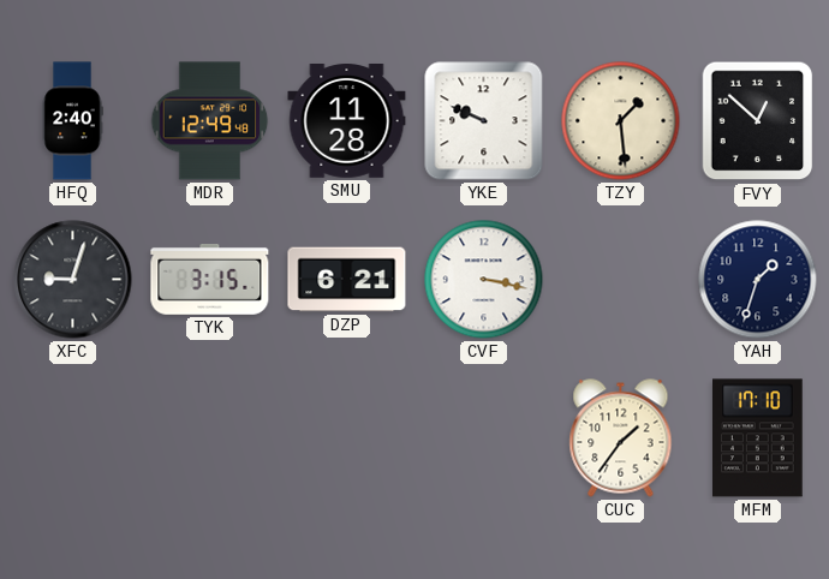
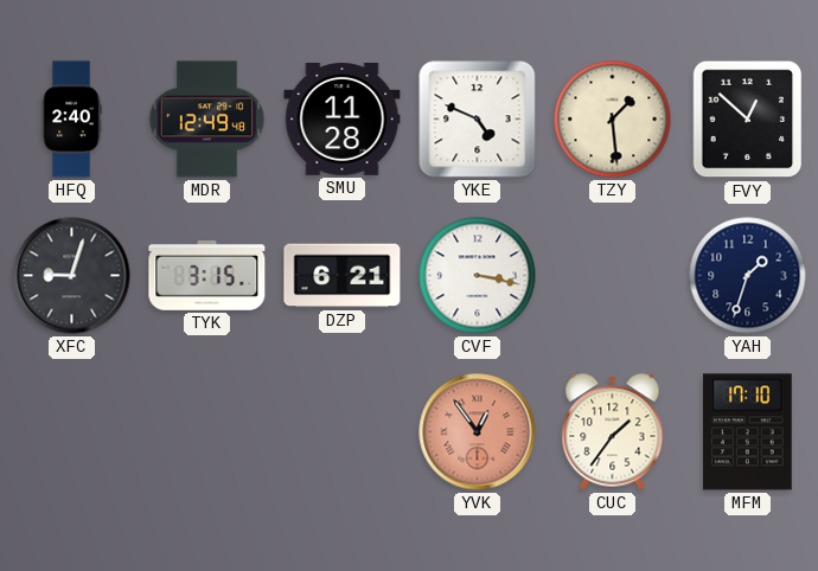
YKE: 9:49 -> 4:49 (478, 120)
YVK: none -> 12:54 (478, 432)
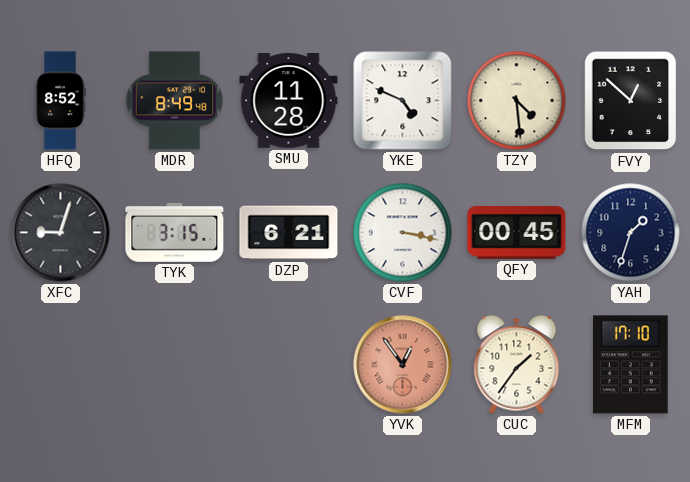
HFQ: 2:40 -> 8:52 (60, 101)
MDR: 12:49 -> 8:49 (175, 101)
TZY: 1:29 -> 4:29 (517, 101)
QFY: none -> 00:45 (517, 232)
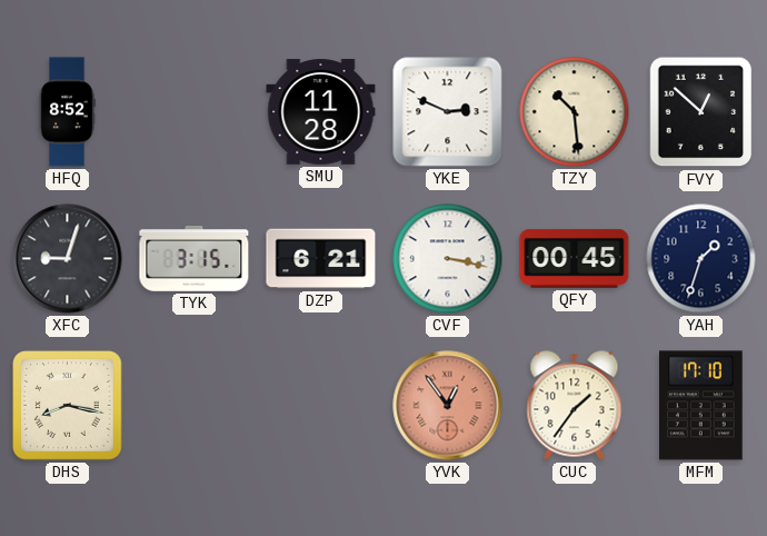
MDR: 8:49 -> none (175, 101)
YKE: 4:49 -> 2:49 (448, 112)
TZY: 4:29 -> 10:29 (575, 112)
DHS: none -> 8:17 (68, 406)
